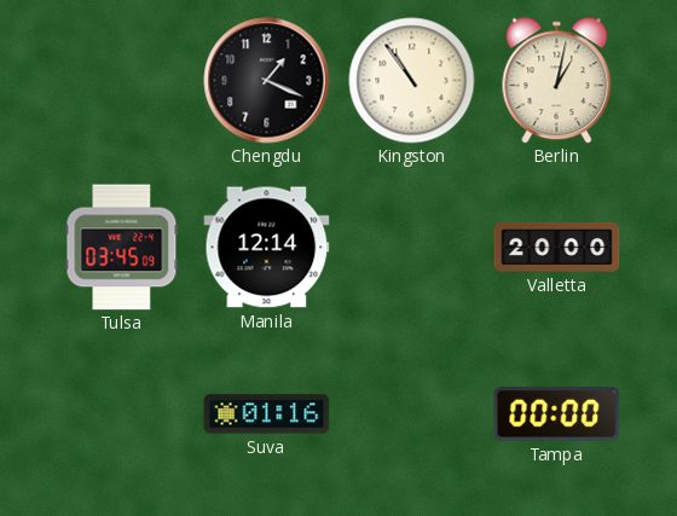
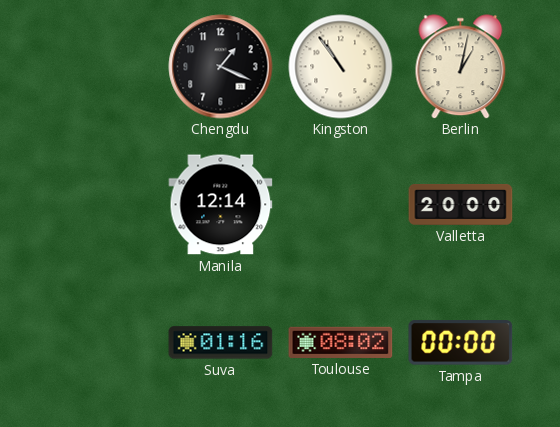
Tulsa: 03:45 -> none (122, 248)
Toulouse: none -> 08:02 (341, 342)
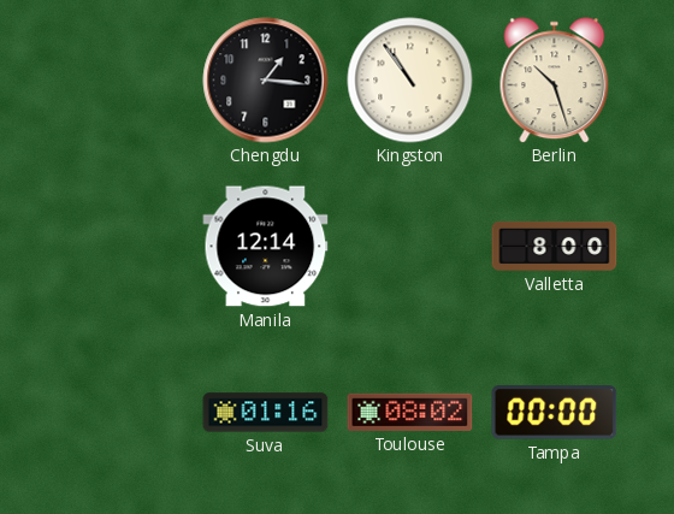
Chengdu: 1:19 -> 1:16 (266, 81)
Berlin: 1:02 -> 10:27 (555, 81)
Valletta: 20:00 -> 8:00 (555, 246)
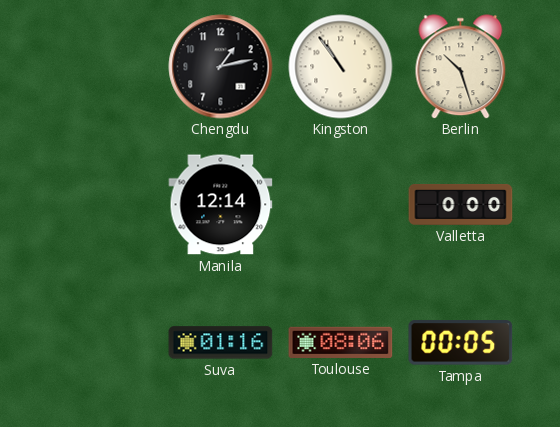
Chengdu: 1:16 -> 1:13 (221, 67)
Valletta: 8:00 -> 0:00 (461, 204)
Toulouse: 08:02 -> 08:06 (341, 342)
Tampa: 00:00 -> 00:05 (461, 343)
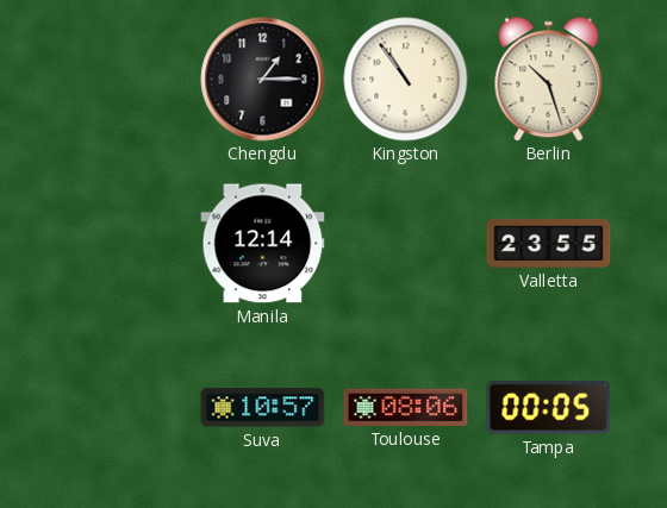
Chengdu: 1:13 -> 1:15 (263, 80)
Valletta: 0:00 -> 23:55 (549, 243)
Suva: 01:16 -> 10:57 (263, 408)
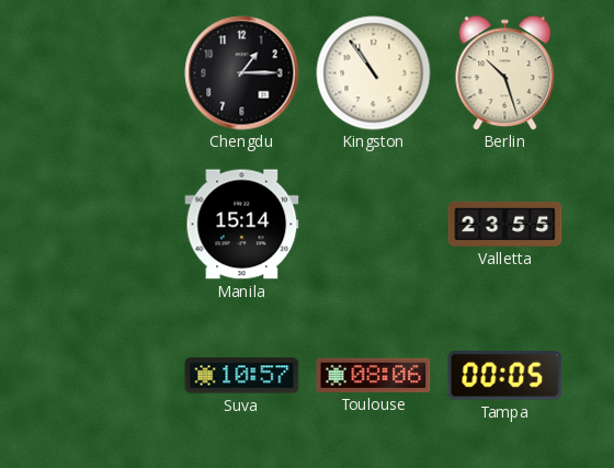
Manila: 12:14 -> 15:14 (242, 225)
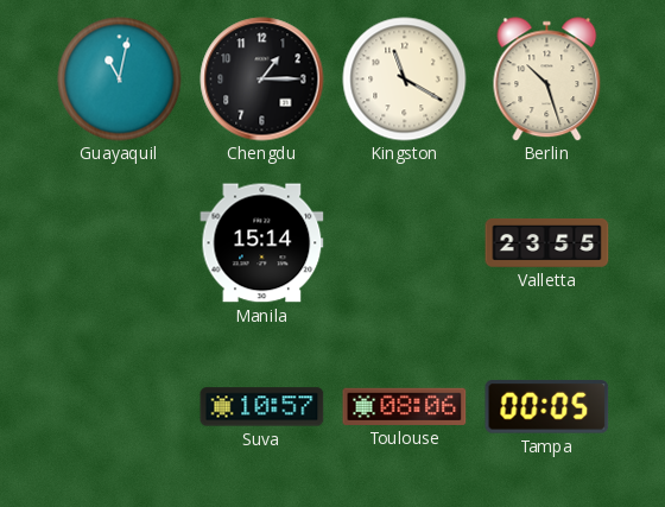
Guayaquil: none -> 11:02 (120, 80)
Kingston: 10:54 -> 11:20 (405, 80)
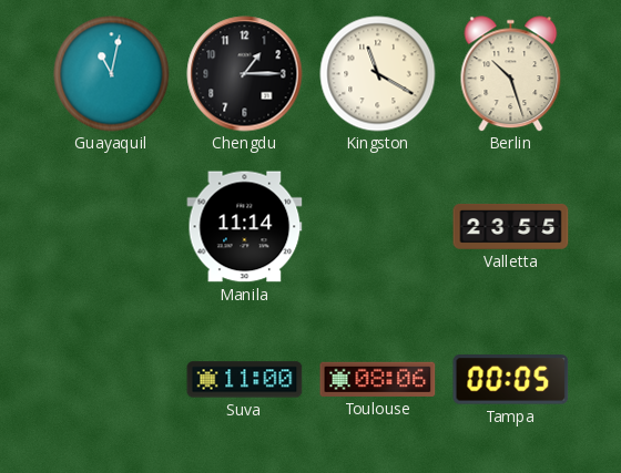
Manila: 15:14 -> 11:14 (245, 227)
Suva: 10:57 -> 11:00 (245, 380)
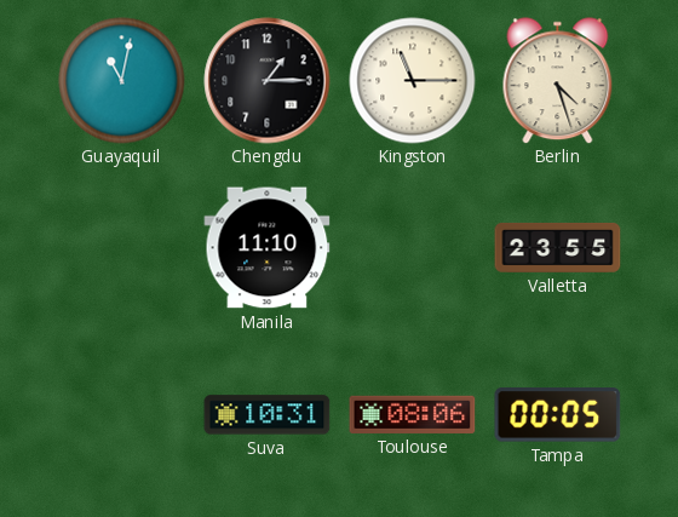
Kingston: 11:20 -> 11:15 (413, 81)
Berlin: 10:27 -> 4:27 (558, 81)
Manila: 11:14 -> 11:10 (268, 248)
Suva: 11:00 -> 10:31 (268, 415)
